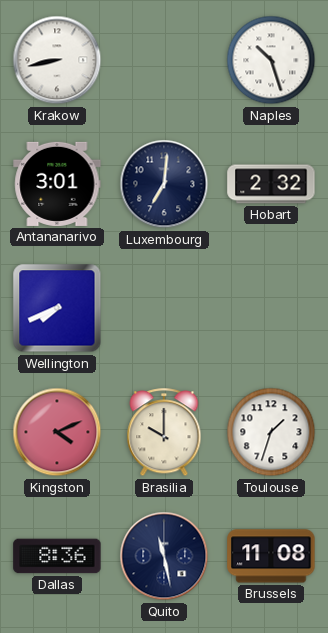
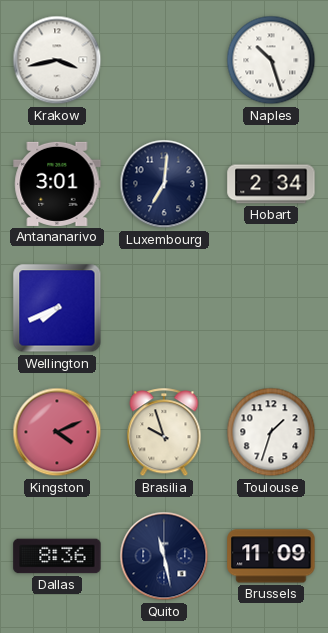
Krakow: 8:43 -> 3:43 (57, 60)
Hobart: 2:32 -> 2:34 (271, 184)
Brasilia: 10:00 -> 9:57 (164, 433)
Brussels: 11:08 -> 11:09 (271, 556)
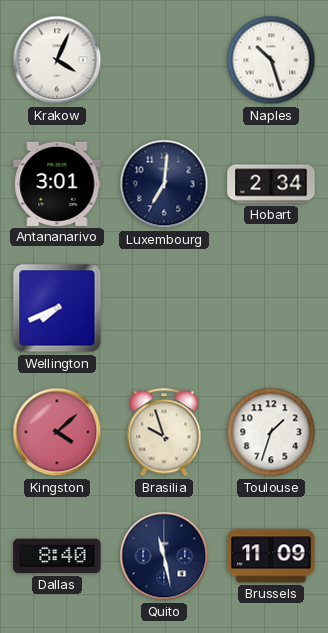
Krakow: 3:43 -> 4:04 (57, 60)
Kingston: 4:11 -> 4:08 (57, 432)
Dallas: 8:36 -> 8:40 (57, 556)
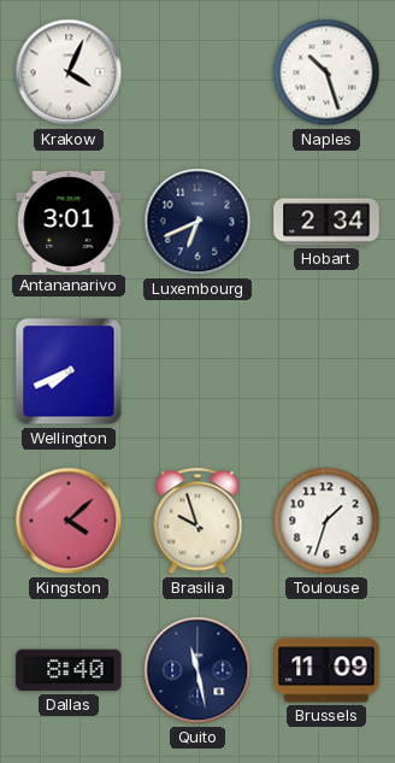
Luxembourg: 7:01 -> 6:41 (197, 222)
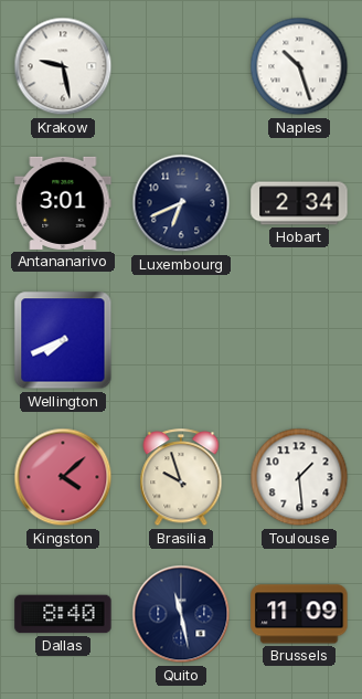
Krakow: 4:04 -> 9:28 (63, 66)
Toulouse: 1:33 -> 1:29 (299, 477)
